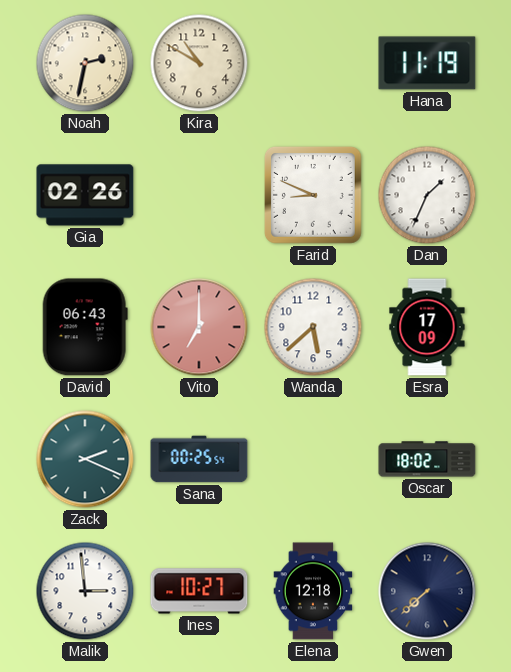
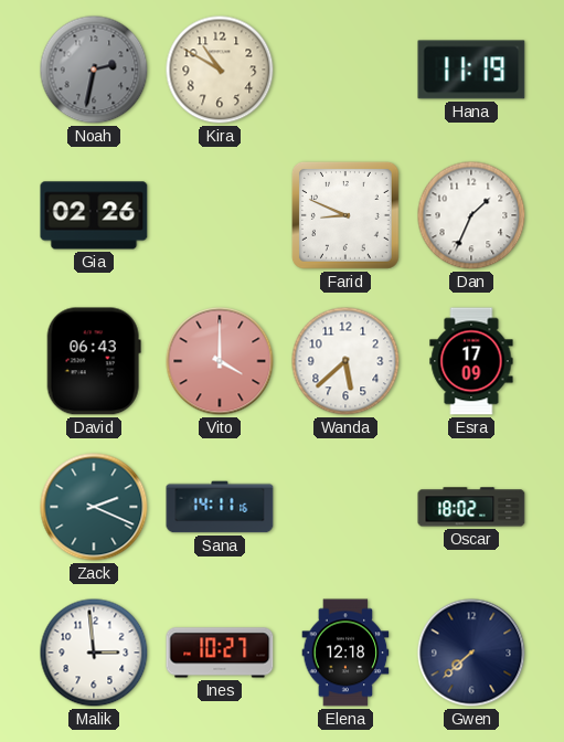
Noah dial: cream -> grey (94, 70)
Vito: 7:00 -> 4:00 (220, 361)
Sana: 00:25 -> 14:11 (220, 507)
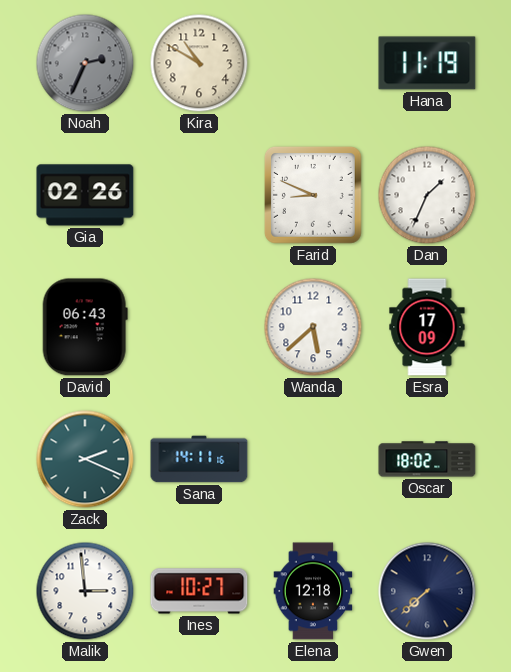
Noah: 2:32 -> 2:34 (85, 63)
Vito: 4:00 -> none (220, 361)
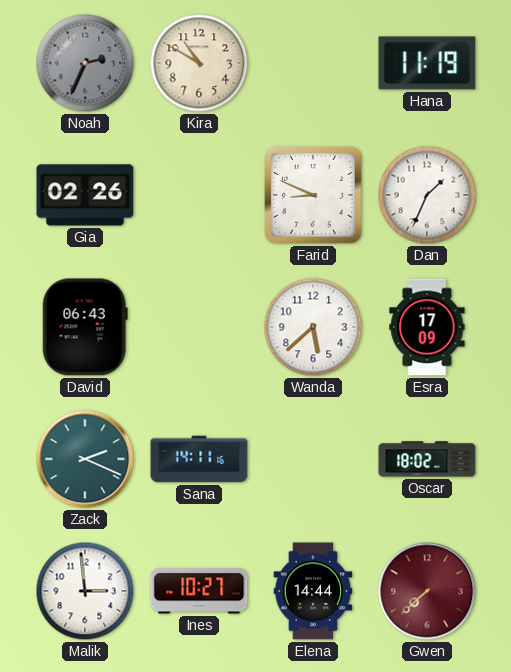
Elena: 12:18 -> 14:44 (313, 591)
Gwen dial: navy -> burgundy (427, 591)
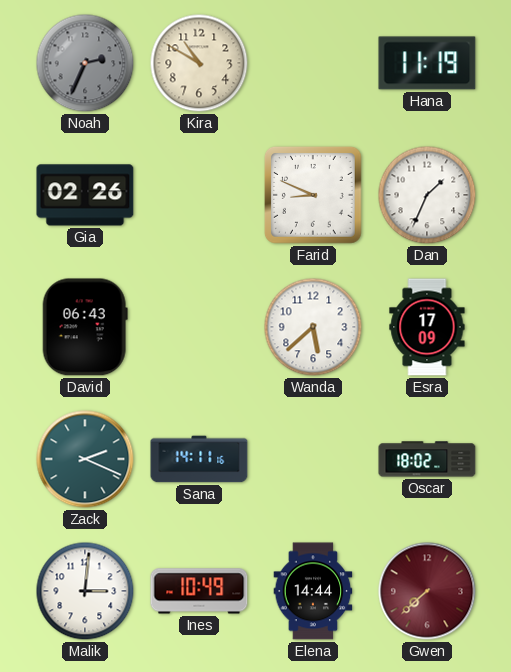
Malik: 2:59 -> 3:01 (85, 591)
Ines: 10:27 -> 10:49 (199, 591)
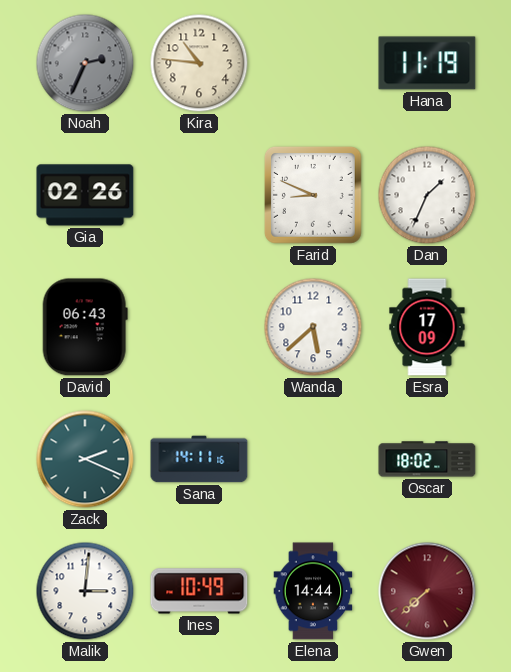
Kira: 10:50 -> 10:46 (199, 63)
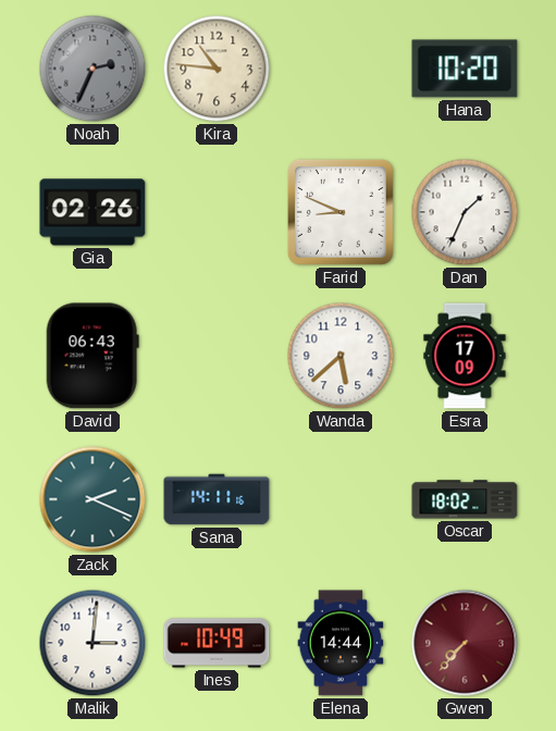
Hana: 11:19 -> 10:20 (465, 69)
Gwen: 7:38 -> 7:37 (465, 643)
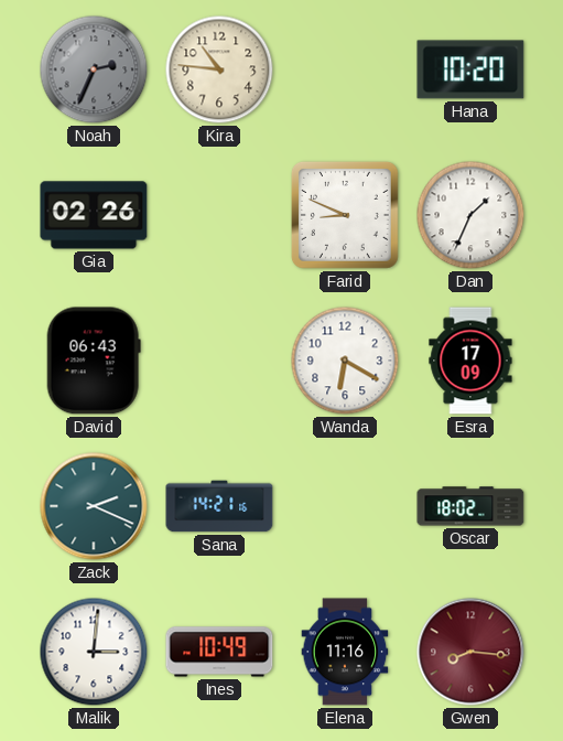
Wanda: 5:38 -> 6:20 (345, 361)
Sana: 14:11 -> 14:21 (219, 506)
Elena: 14:44 -> 11:16 (345, 652)
Gwen: 7:37 -> 8:16 (470, 652)
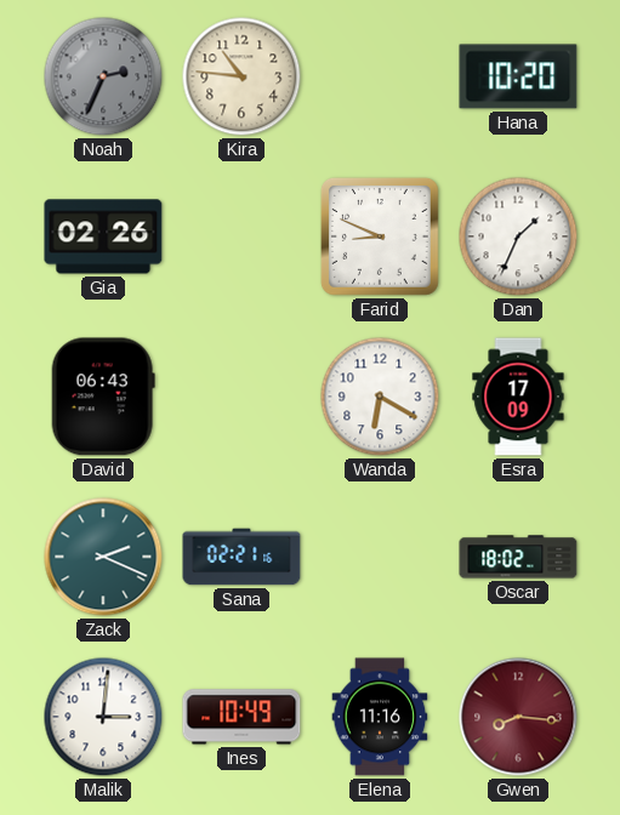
Sana: 14:21 -> 02:21 (241, 557)
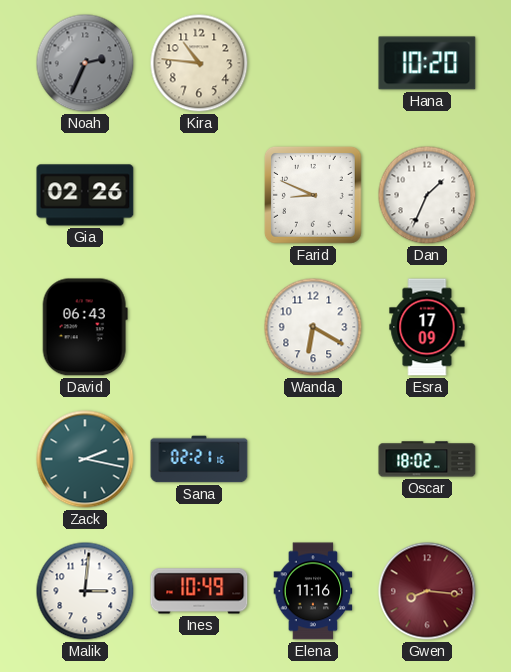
Zack: 2:19 -> 2:17 (85, 459)
